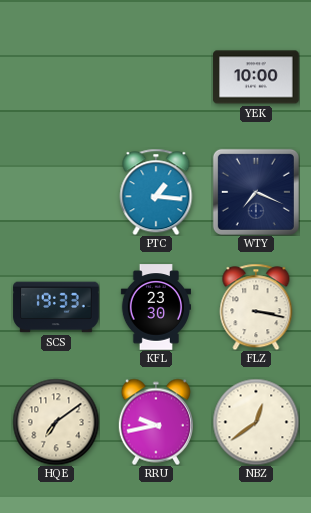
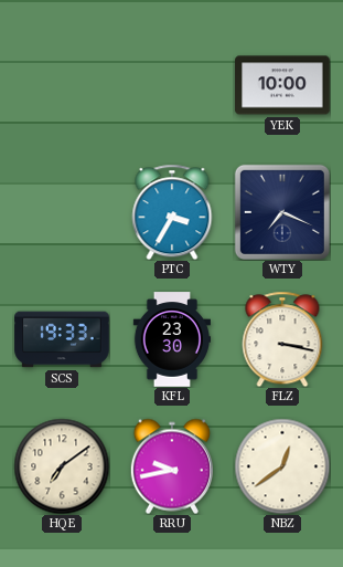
PTC: 1:16 -> 3:35 (172, 212)
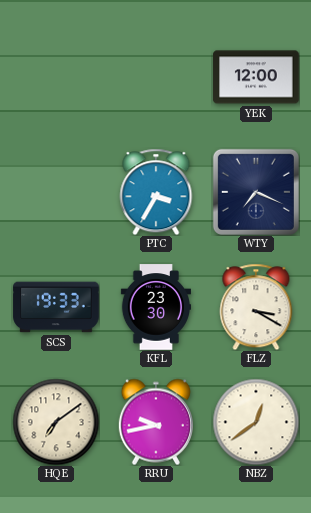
YEK: 10:00 -> 12:00 (256, 77)
FLZ: 3:17 -> 3:20 (256, 307)
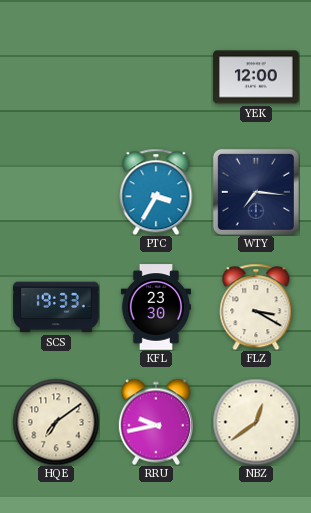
WTY: 7:19 -> 7:16 (256, 192)
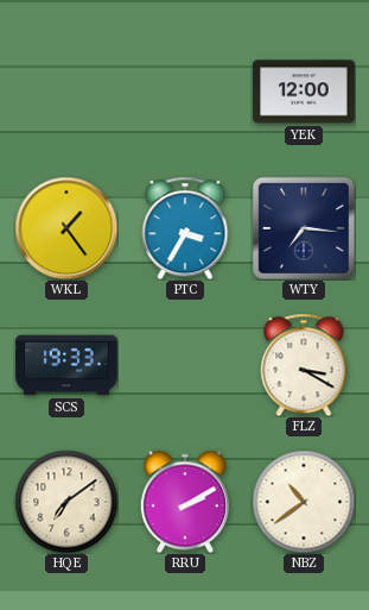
WKL: none -> 1:24 (66, 228)
KFL: 23:30 -> none (155, 307)
RRU: 9:43 -> 2:10 (185, 502)
NBZ: 12:39 -> 10:39 (304, 502)
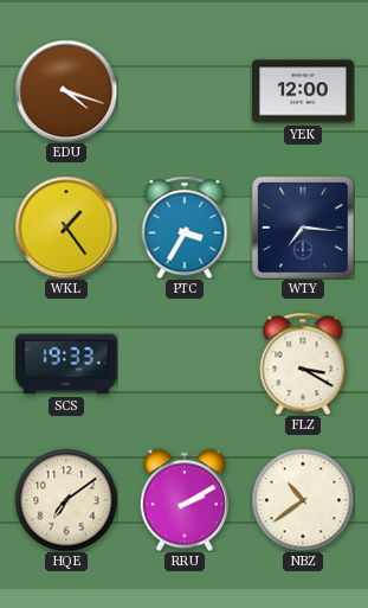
EDU: none -> 4:18 (66, 91)
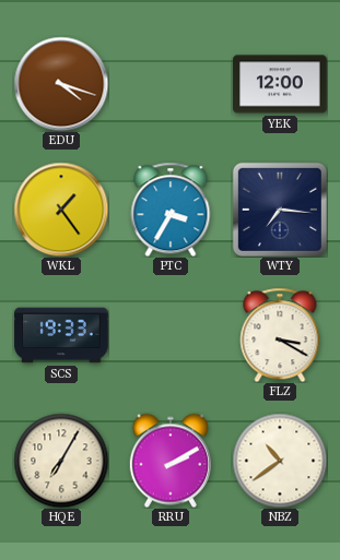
HQE: 7:09 -> 7:05 (61, 461)
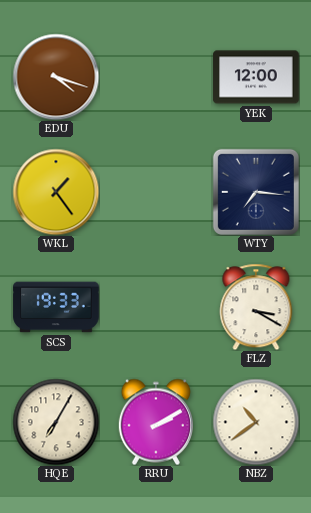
PTC: 3:35 -> none (171, 210)
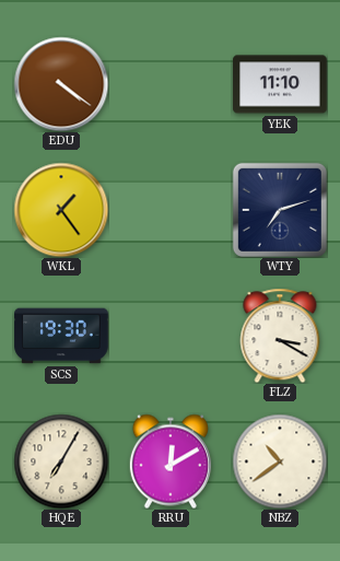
EDU: 4:18 -> 4:21 (61, 84)
YEK: 12:00 -> 11:10 (280, 84)
WTY: 7:16 -> 7:12 (280, 210)
SCS: 19:33 -> 19:30 (61, 336)
RRU: 2:10 -> 12:10 (171, 461)
